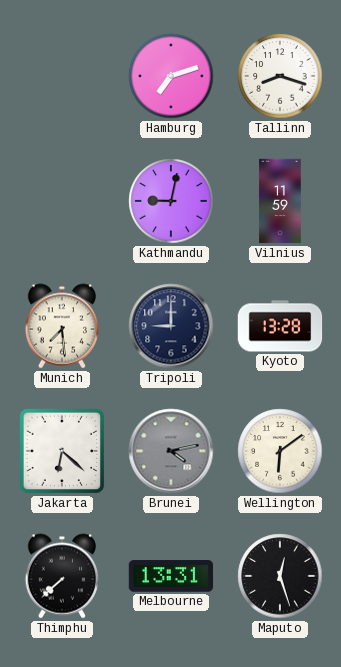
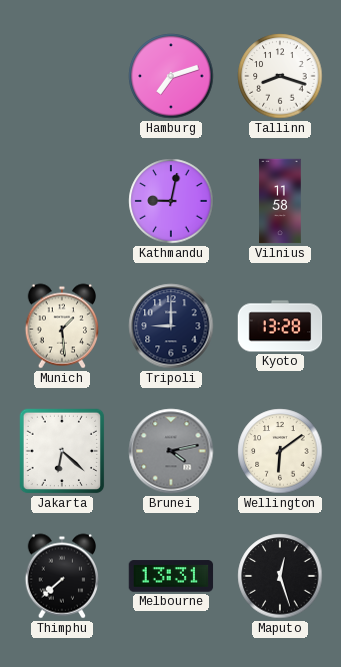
Vilnius: 11:59 -> 11:58 (280, 201)
Munich: 7:29 -> 1:29 (61, 326)
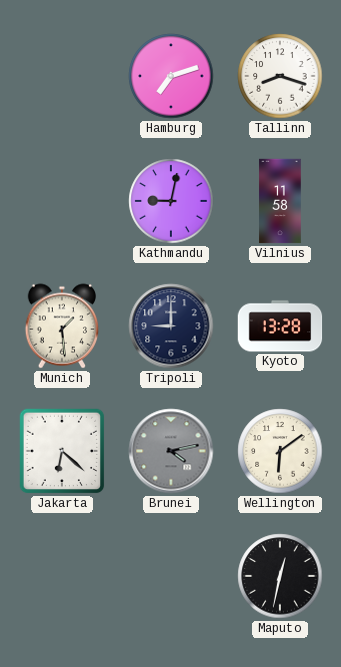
Thimphu: 7:38 -> none (61, 576)
Melbourne: 13:31 -> none (171, 576)
Maputo: 12:27 -> 12:32 (280, 576)
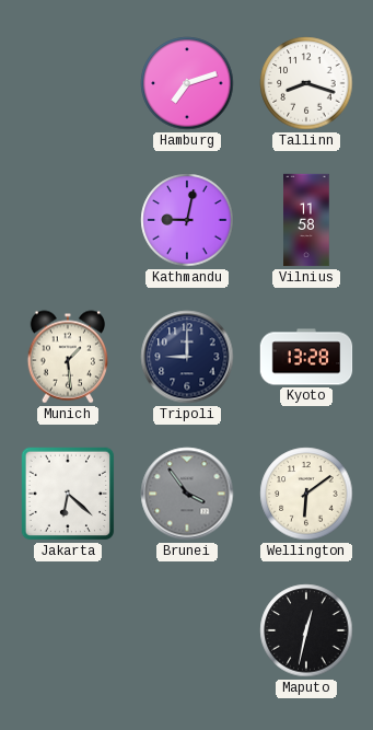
Brunei: 4:13 -> 3:54 (187, 494)
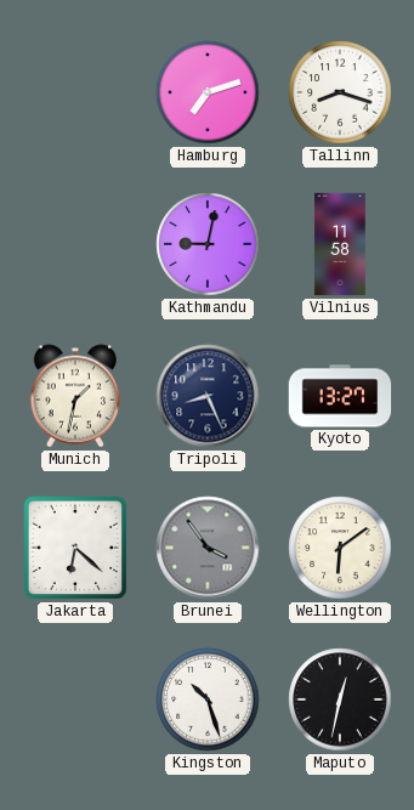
Munich: 1:29 -> 1:32 (74, 396)
Tripoli: 9:00 -> 8:26 (208, 396)
Kyoto: 13:28 -> 13:27 (340, 396)
Kingston: none -> 10:27 (208, 699)
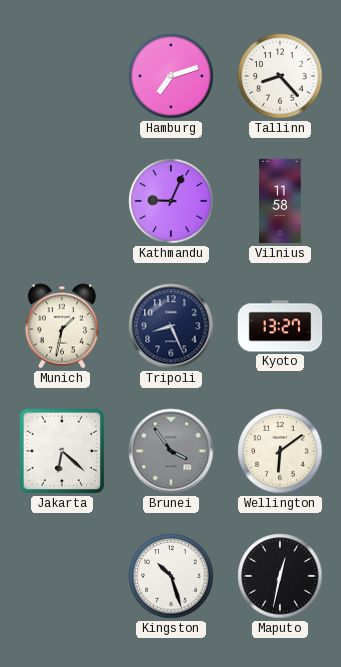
Tallinn: 8:18 -> 8:23 (280, 76)
Kathmandu: 9:02 -> 9:04 (171, 201)
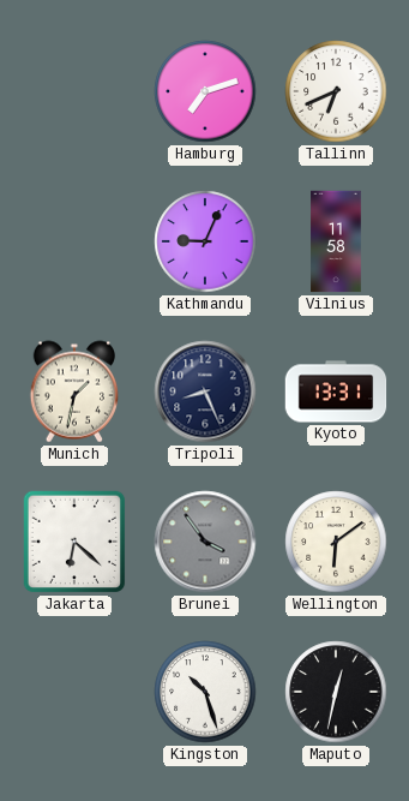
Tallinn: 8:23 -> 6:41 (336, 91)
Kyoto: 13:27 -> 13:31 (336, 391)
